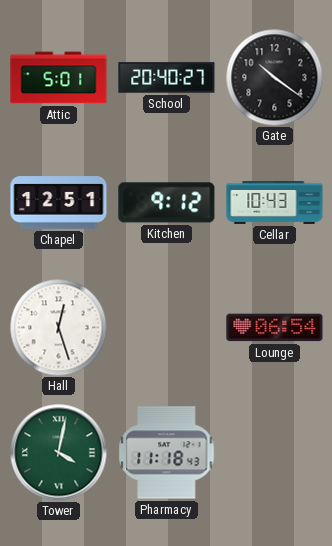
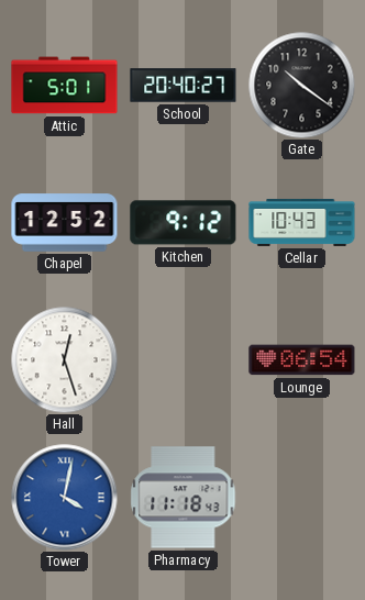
Chapel: 12:51 -> 12:52 (65, 223)
Tower dial: green -> blue (65, 498)
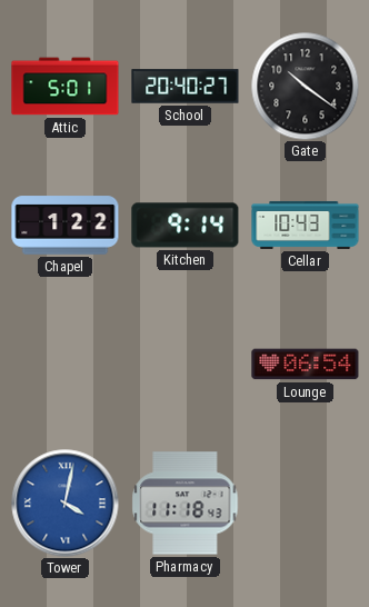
Chapel: 12:52 -> 1:22 (66, 226)
Kitchen: 9:12 -> 9:14 (186, 226)
Hall: 12:27 -> none (64, 359)
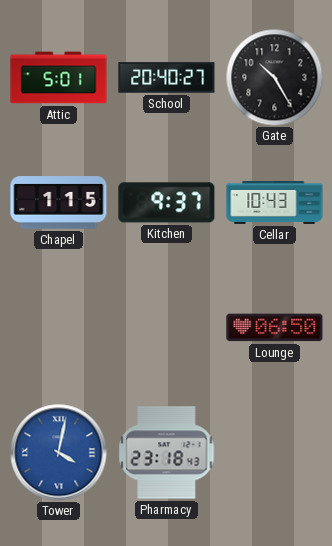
Gate: 10:21 -> 10:25 (274, 77)
Chapel: 1:22 -> 1:15 (59, 203)
Kitchen: 9:14 -> 9:37 (167, 203)
Lounge: 06:54 -> 06:50 (275, 328)
Pharmacy: 11:18 -> 23:18 (167, 453)
